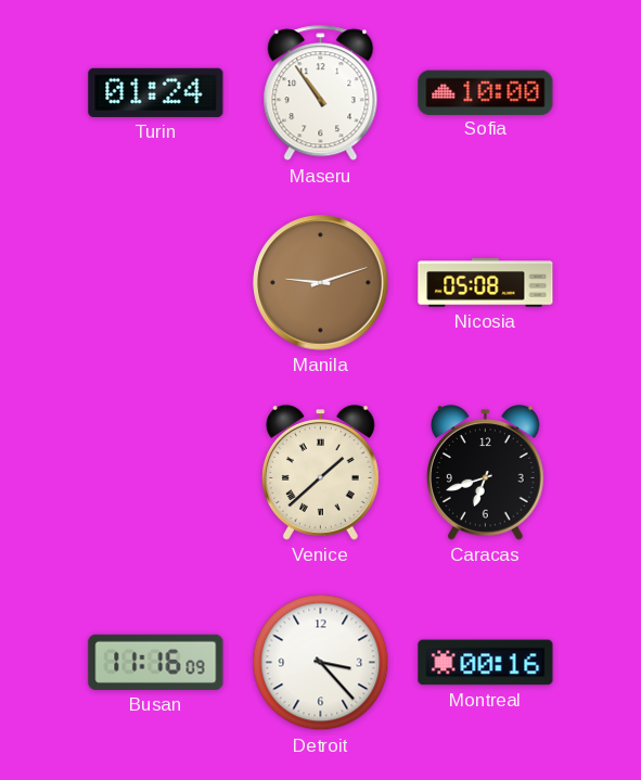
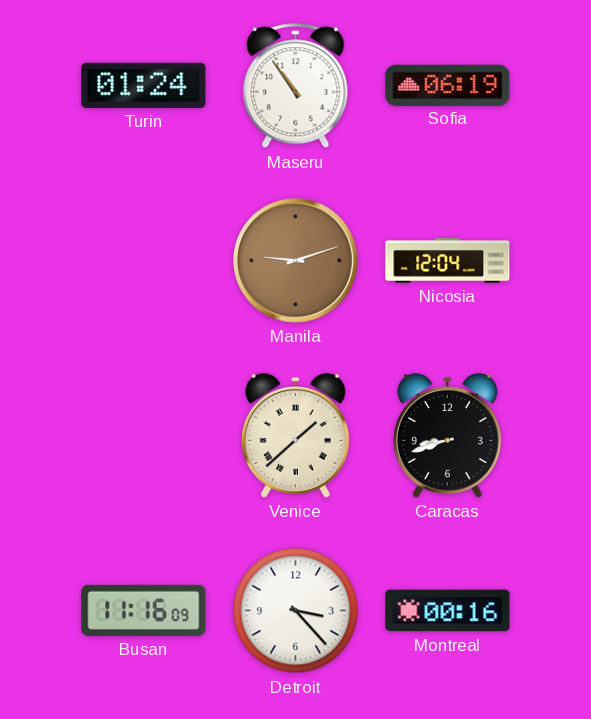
Sofia: 10:00 -> 06:19 (448, 85)
Nicosia: 05:08 -> 12:04 (448, 261)
Caracas: 6:42 -> 8:42 (447, 436)
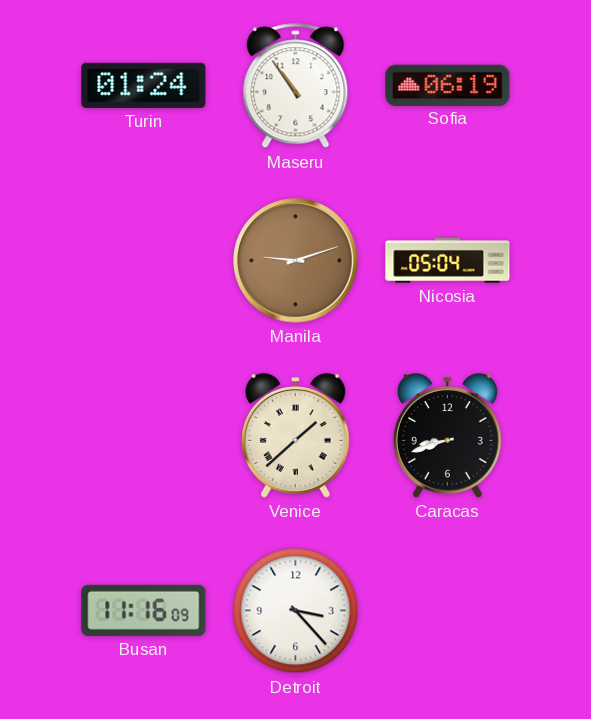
Nicosia: 12:04 -> 05:04 (448, 261)
Montreal: 00:16 -> none (448, 611)
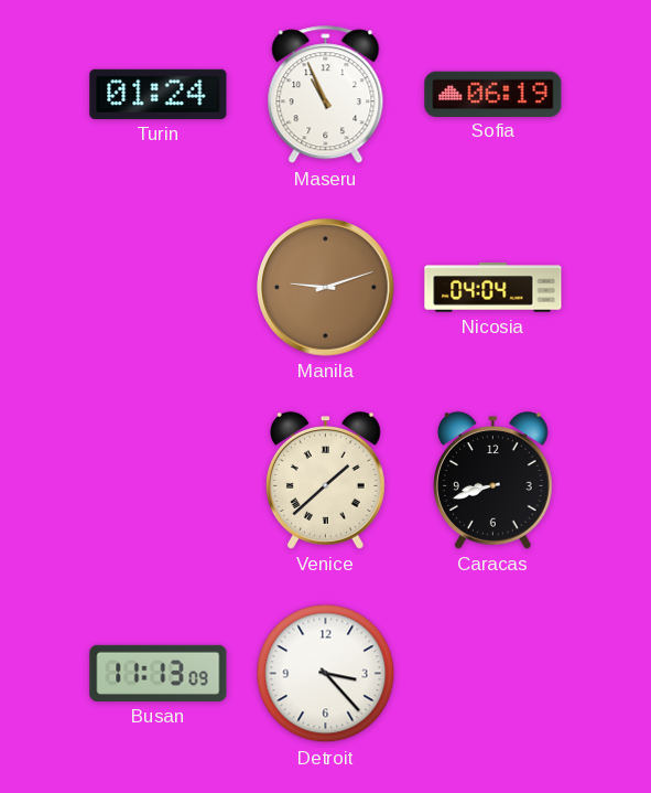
Maseru: 10:54 -> 10:56 (326, 95)
Nicosia: 05:04 -> 04:04 (493, 288)
Busan: 11:16 -> 11:13 (159, 673)
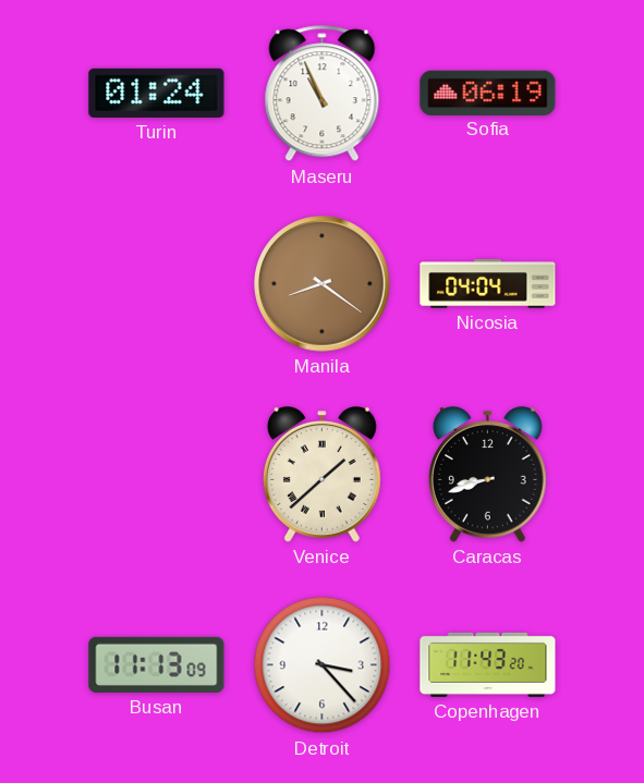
Manila: 9:12 -> 8:21 (323, 284)
Copenhagen: none -> 11:43 (488, 664)
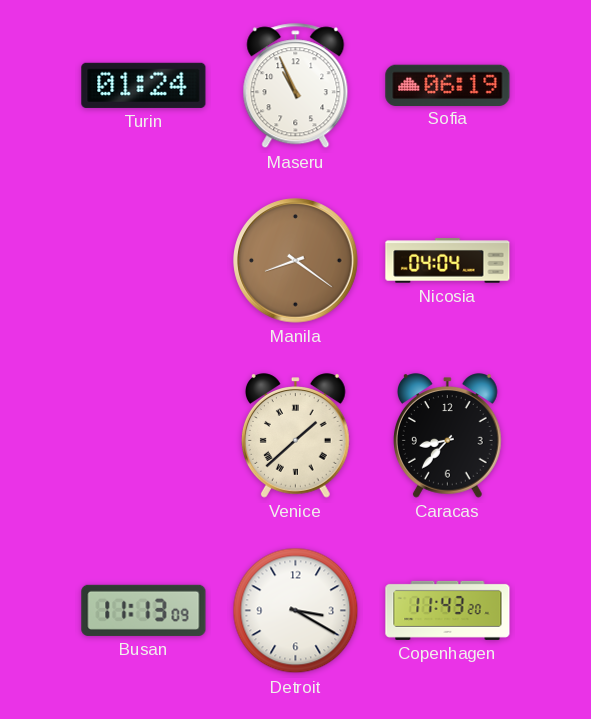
Caracas: 8:42 -> 8:37 (447, 436)
Detroit: 3:23 -> 3:20 (296, 611)
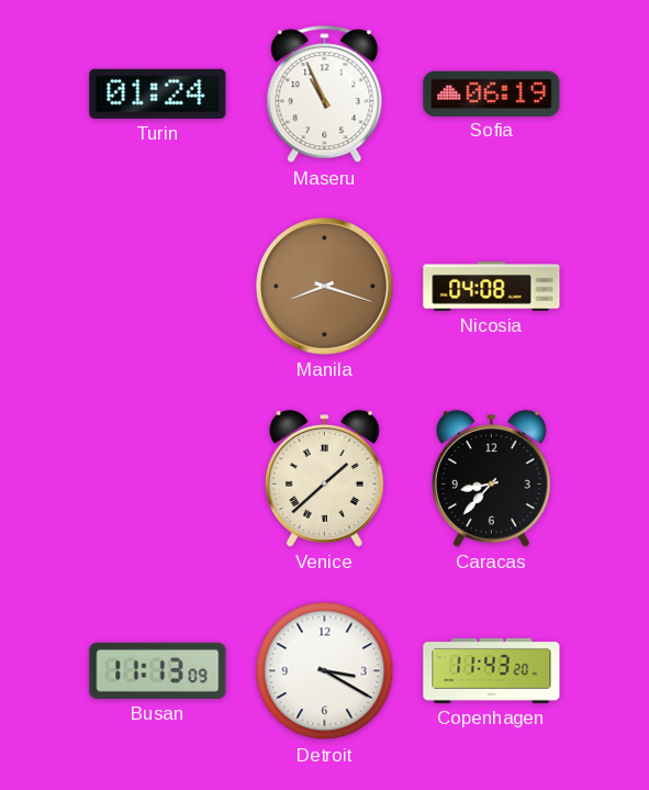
Manila: 8:21 -> 8:18 (325, 287)
Nicosia: 04:04 -> 04:08 (492, 287)
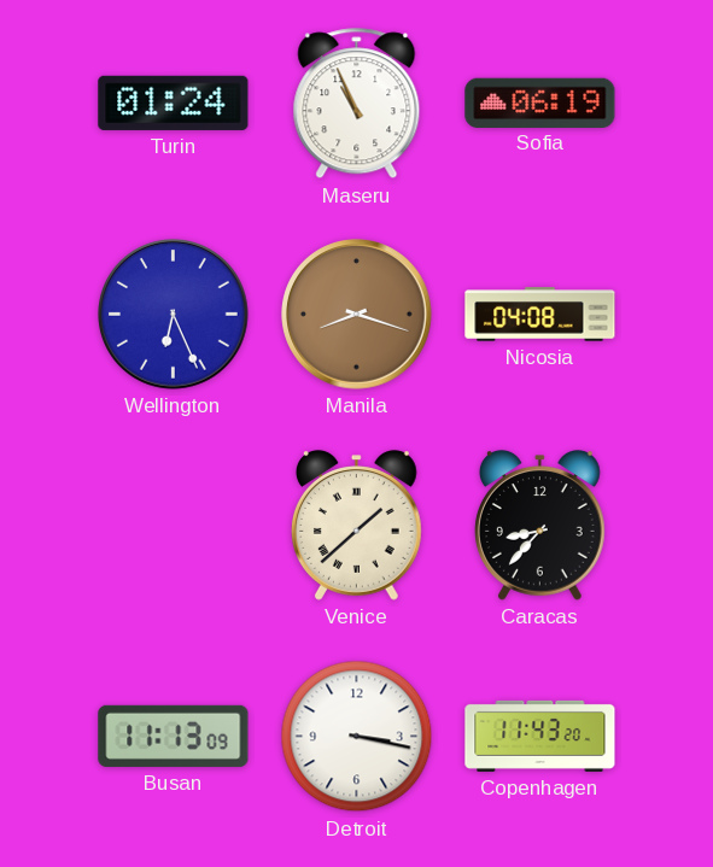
Wellington: none -> 6:26 (174, 315)
Detroit: 3:20 -> 3:17 (357, 737)
